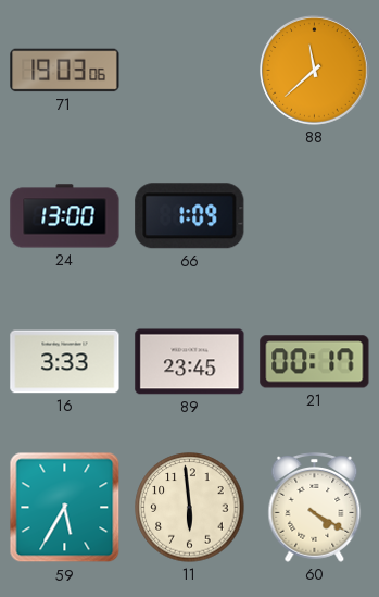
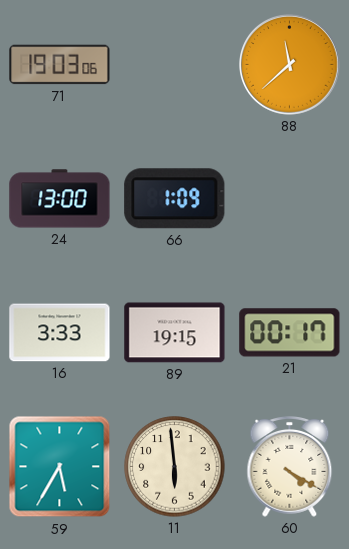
89: 23:45 -> 19:15 (175, 333)
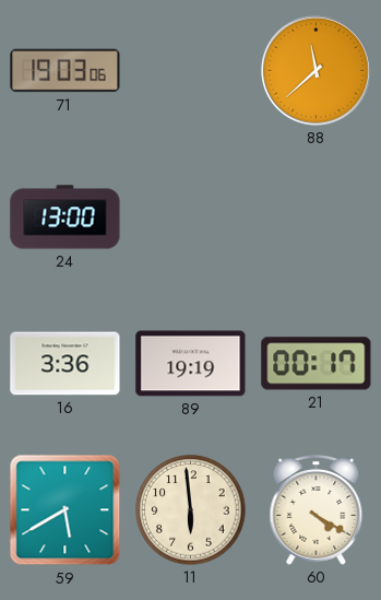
66: 1:09 -> none (175, 199)
16: 3:33 -> 3:36 (66, 364)
89: 19:15 -> 19:19 (191, 364)
59: 5:35 -> 5:40 (66, 510)
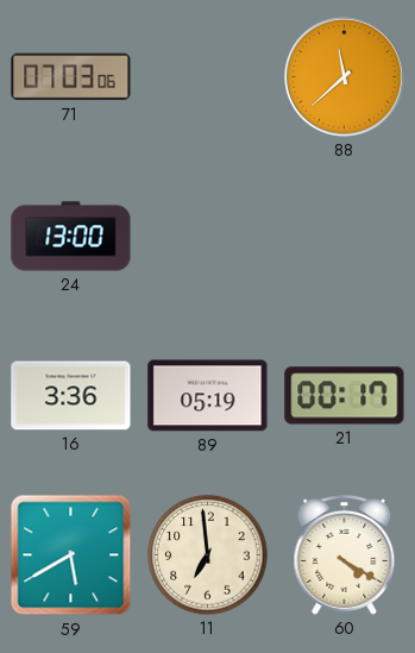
71: 19:03 -> 07:03 (71, 77)
89: 19:19 -> 05:19 (208, 396)
11: 5:59 -> 6:59 (208, 555)
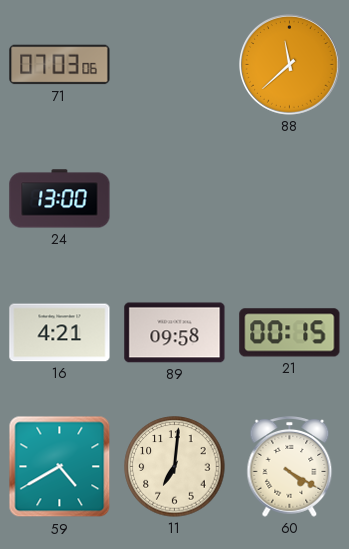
16: 3:36 -> 4:21 (60, 333)
89: 05:19 -> 09:58 (175, 333)
21: 00:17 -> 00:15 (290, 333)
59: 5:40 -> 4:40 (60, 467)
11: 6:59 -> 7:01 (175, 467)
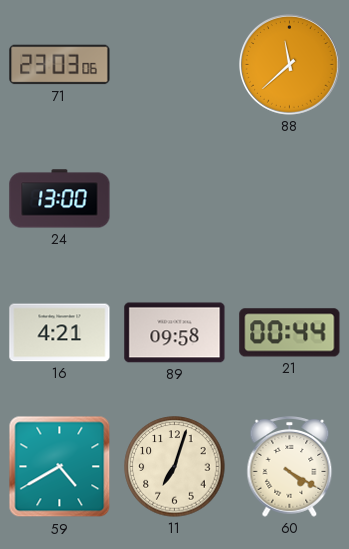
71: 07:03 -> 23:03 (60, 65)
21: 00:15 -> 00:44 (290, 333)
11: 7:01 -> 7:03 (175, 467)
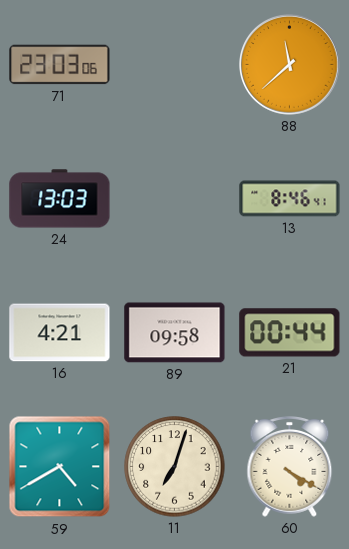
24: 13:00 -> 13:03 (60, 199)
13: none -> 8:46 (290, 199)
